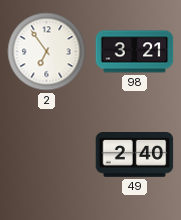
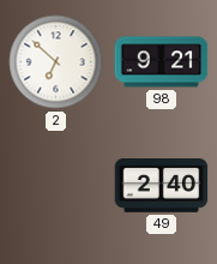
2: 6:54 -> 6:52 (56, 62)
98: 3:21 -> 9:21 (162, 62)
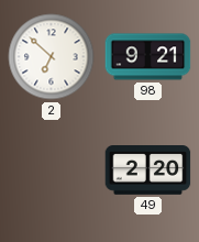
49: 2:40 -> 2:20 (148, 170)
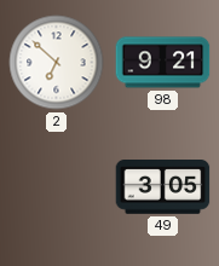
49: 2:20 -> 3:05 (163, 187)
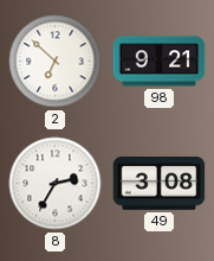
8: none -> 2:35 (56, 184)
49: 3:05 -> 3:08 (160, 184)
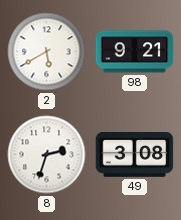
2: 6:52 -> 5:40 (47, 52)
8: 2:35 -> 2:33 (47, 155)
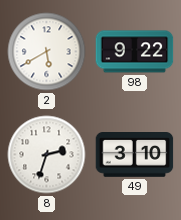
98: 9:21 -> 9:22 (135, 52)
49: 3:08 -> 3:10 (135, 155)
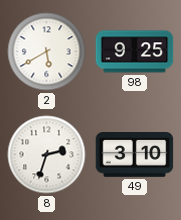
98: 9:22 -> 9:25 (135, 52)
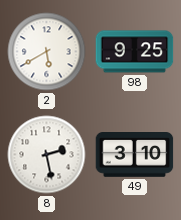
8: 2:33 -> 2:28 (47, 155)
